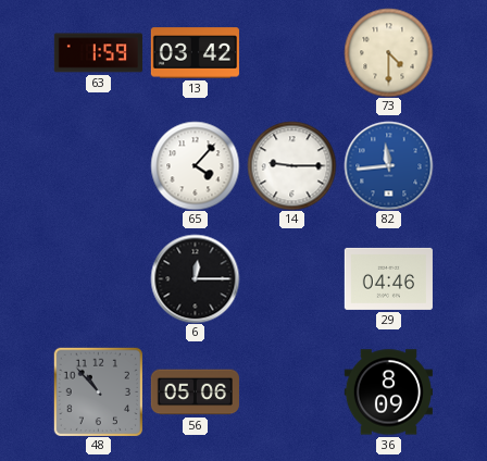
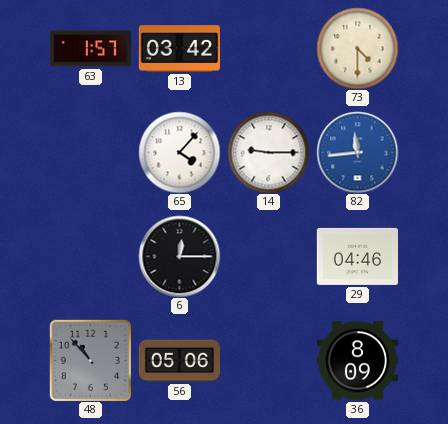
63: 1:59 -> 1:57 (90, 49)
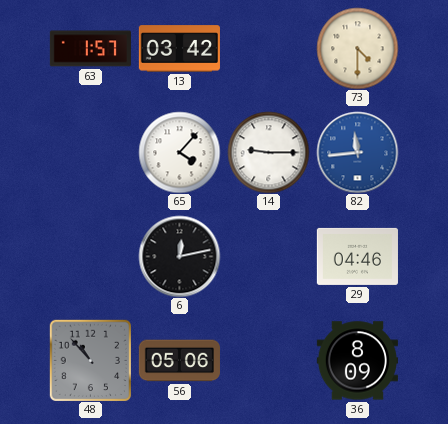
6: 12:15 -> 12:13 (179, 256)
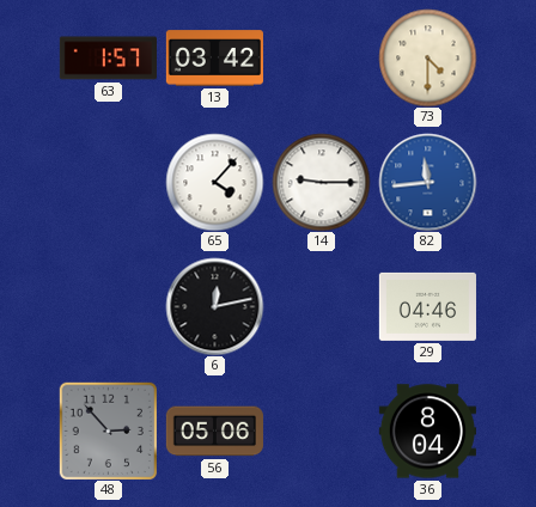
48: 10:53 -> 2:53 (108, 430)
36: 8:09 -> 8:04 (427, 432)
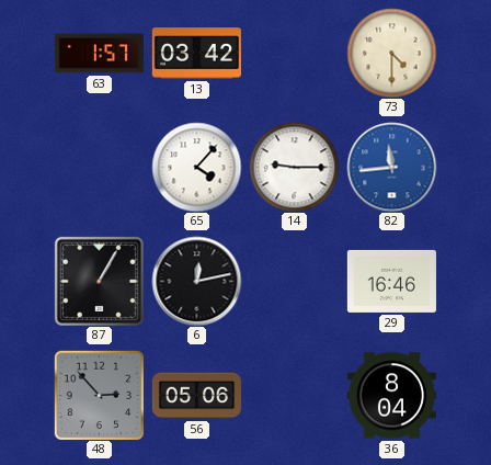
87: none -> 1:05 (99, 281)
29: 04:46 -> 16:46 (391, 281)
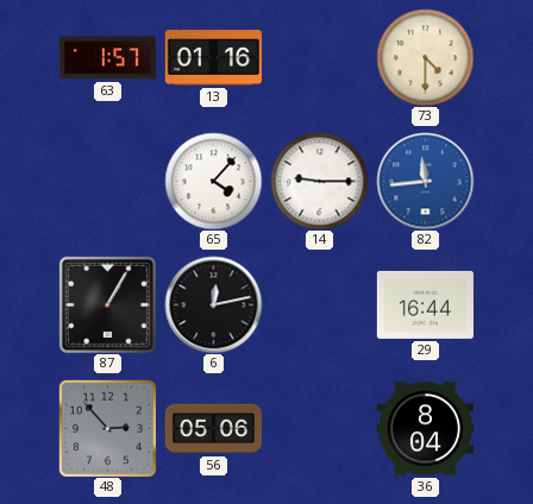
13: 03:42 -> 01:16 (213, 58)
29: 16:46 -> 16:44 (425, 304)
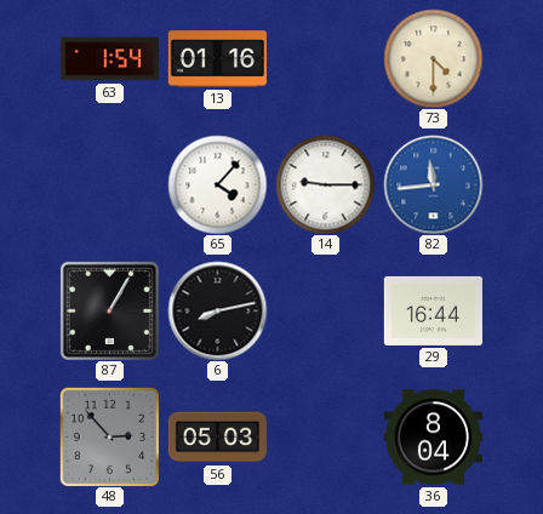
63: 1:57 -> 1:54 (109, 59)
6: 12:13 -> 8:13 (217, 310)
56: 05:06 -> 05:03 (217, 438)
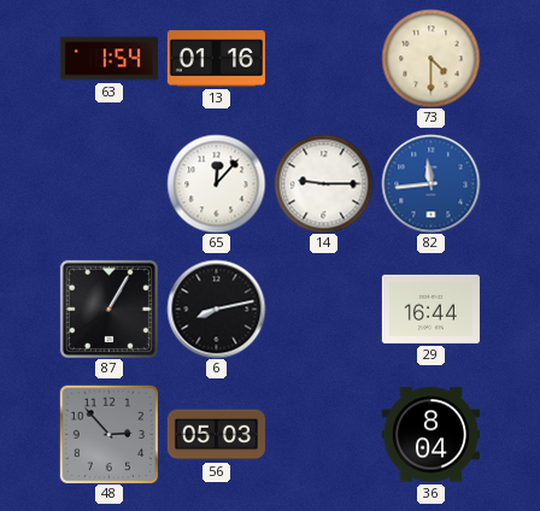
65: 4:07 -> 12:07 (216, 183)
